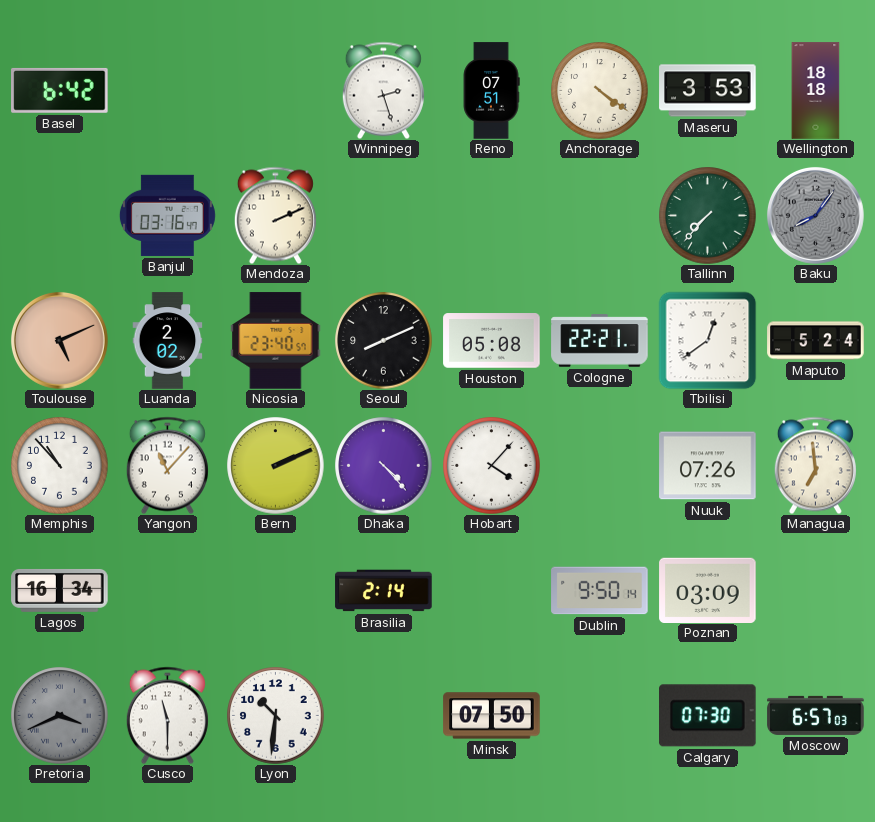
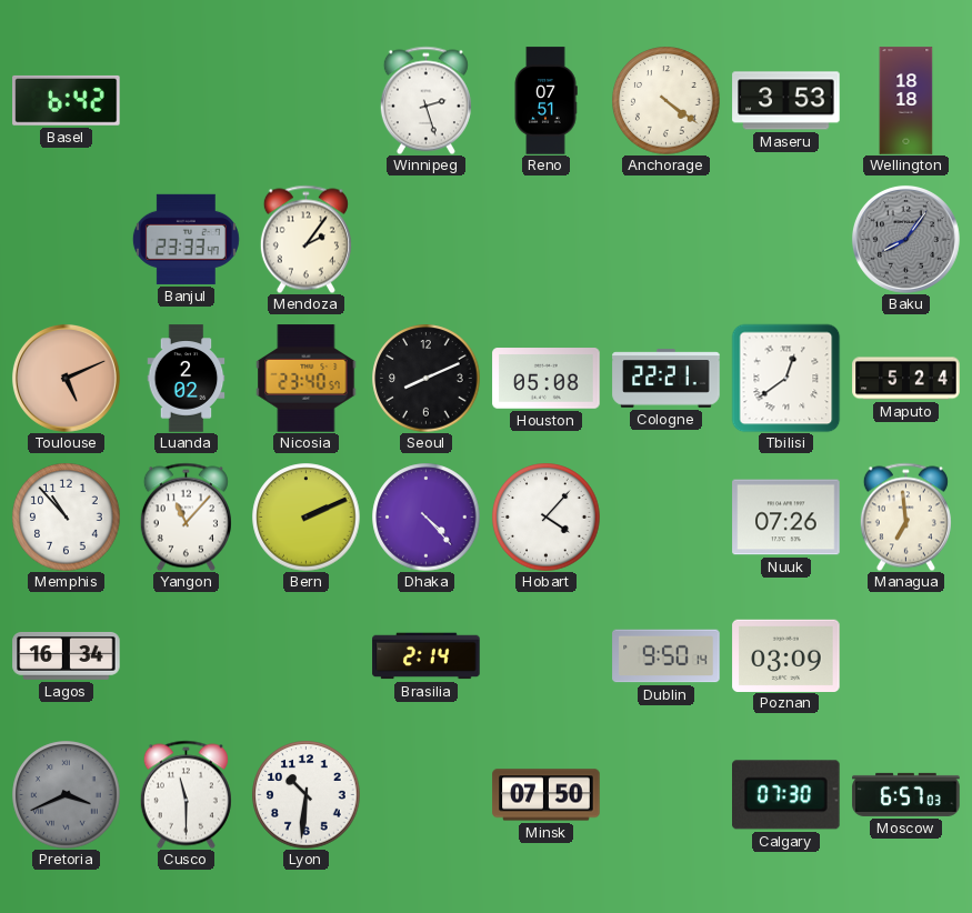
Banjul: 03:16 -> 23:33 (186, 239)
Mendoza: 2:11 -> 2:06 (305, 239)
Tallinn: 7:37 -> none (708, 216)
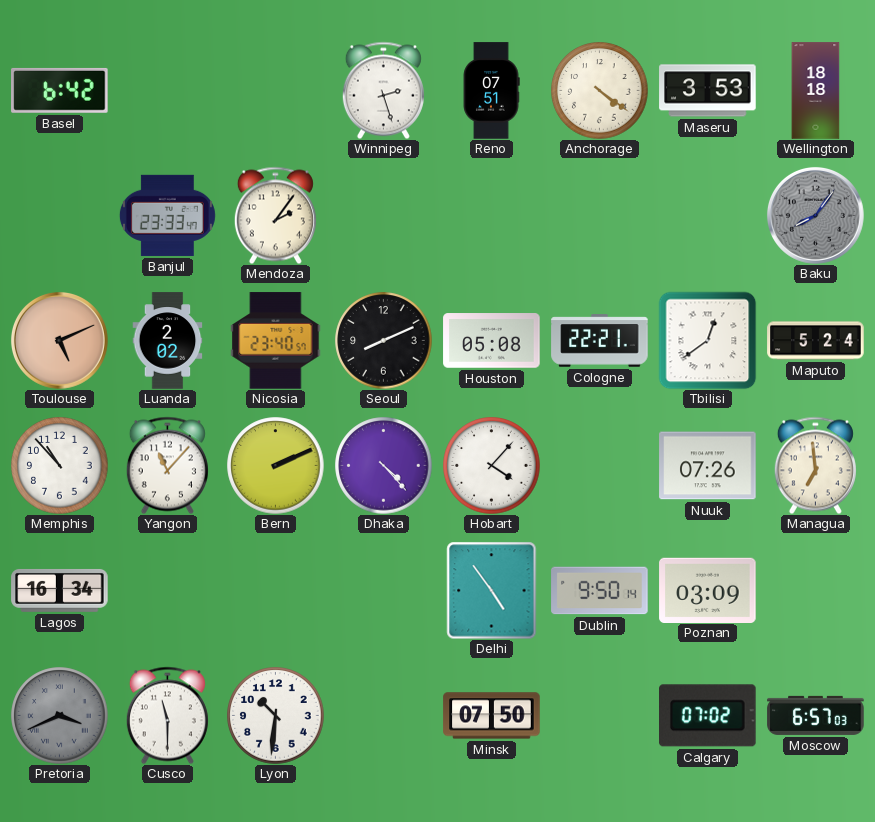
Brasilia: 2:14 -> none (427, 656)
Delhi: none -> 4:54 (492, 590)
Calgary: 07:30 -> 07:02 (708, 716)
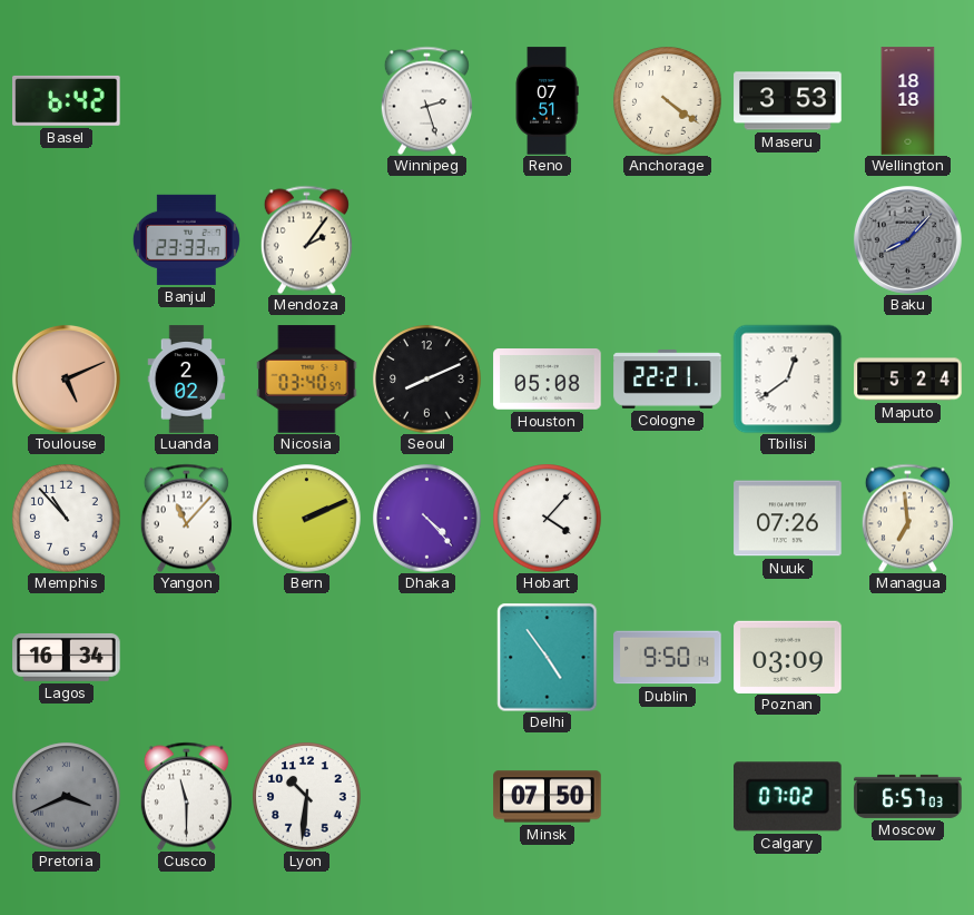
Baku: 8:06 -> 8:07 (907, 239)
Nicosia: 23:40 -> 03:40 (307, 380)
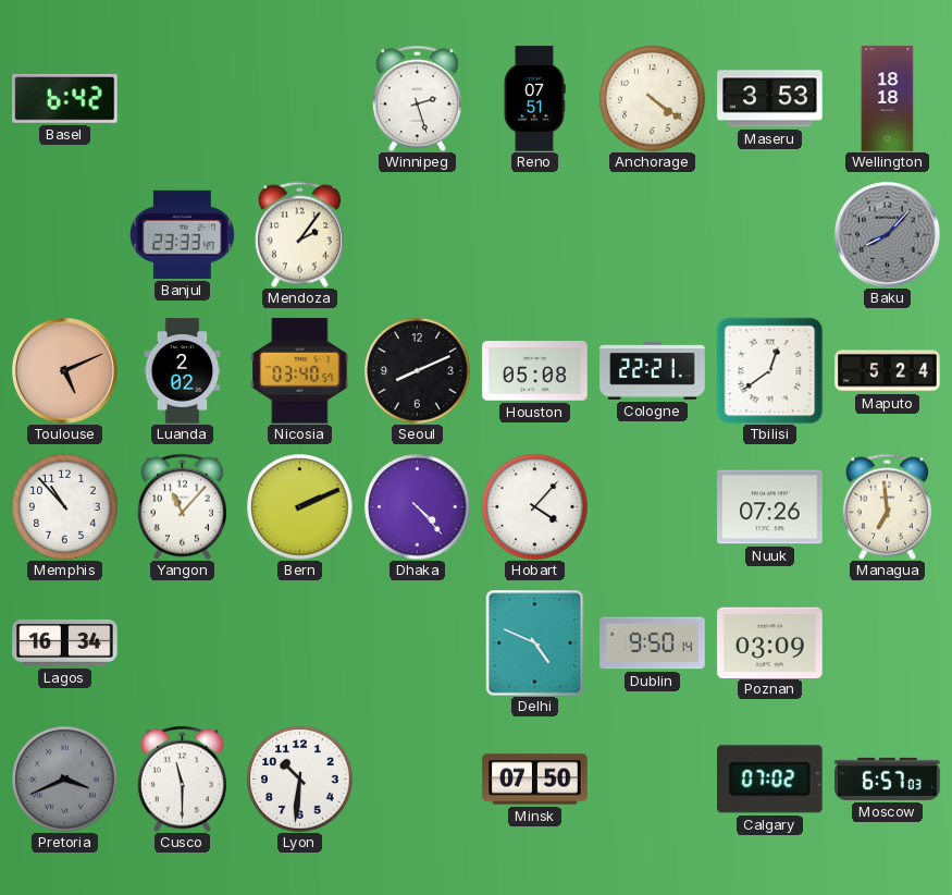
Delhi: 4:54 -> 4:49 (535, 642)
